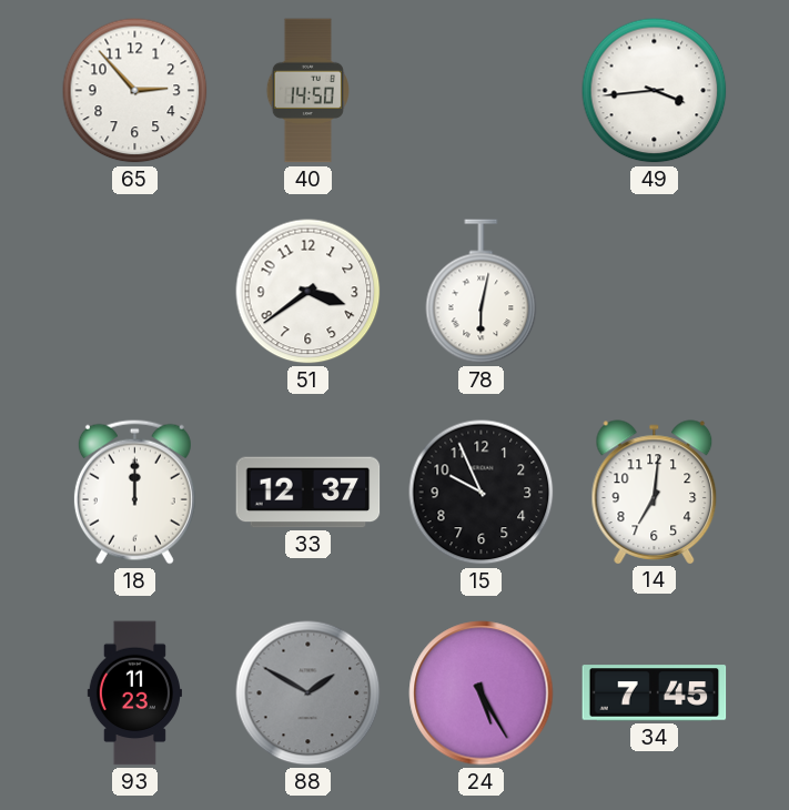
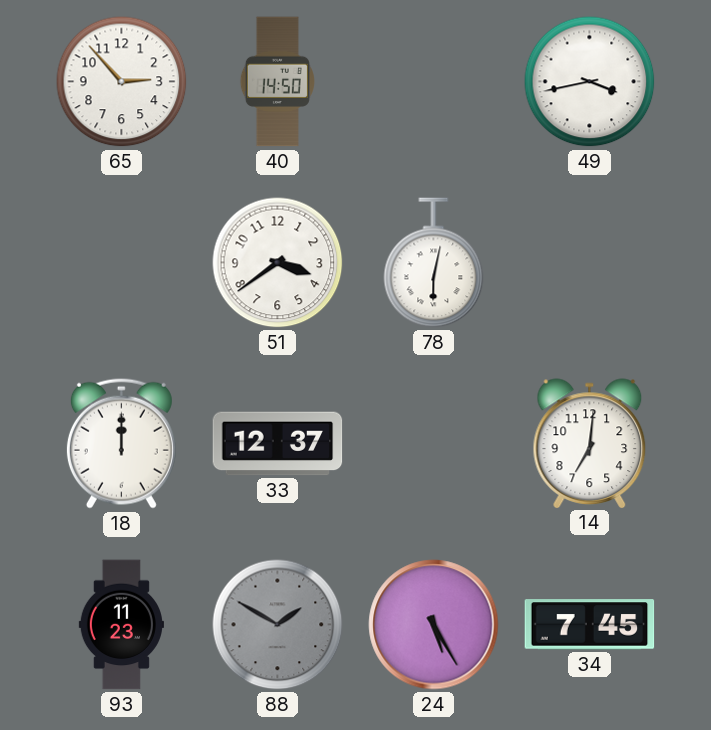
49: 3:44 -> 3:43 (590, 82)
15: 9:56 -> none (482, 493)
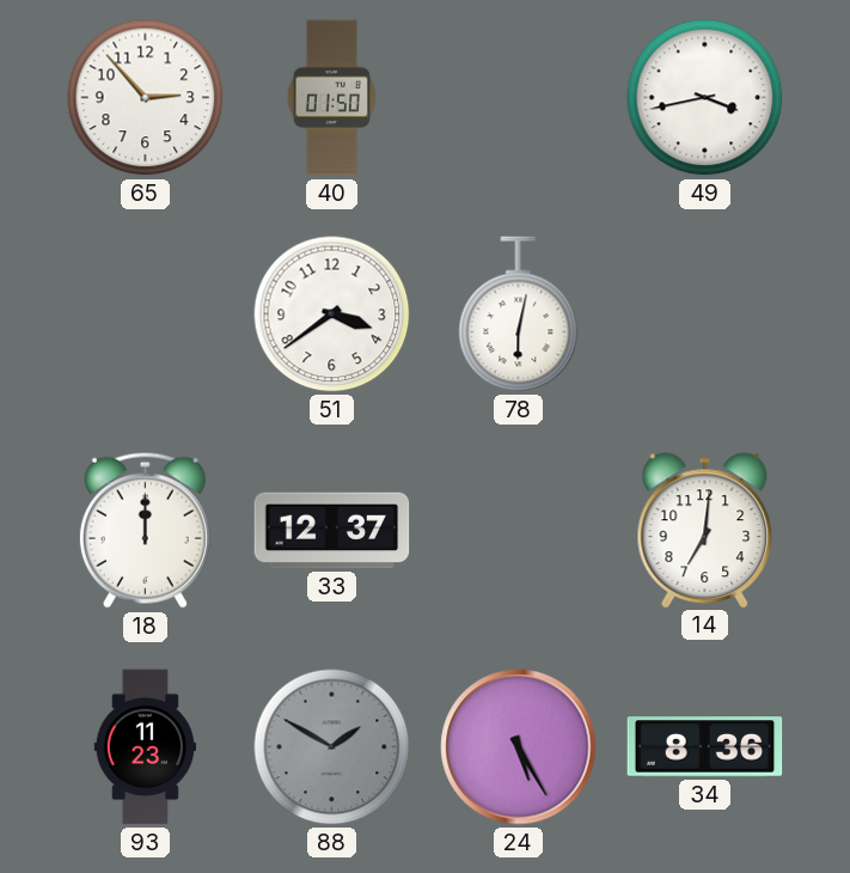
40: 14:50 -> 01:50 (331, 98)
34: 7:45 -> 8:36 (705, 747)
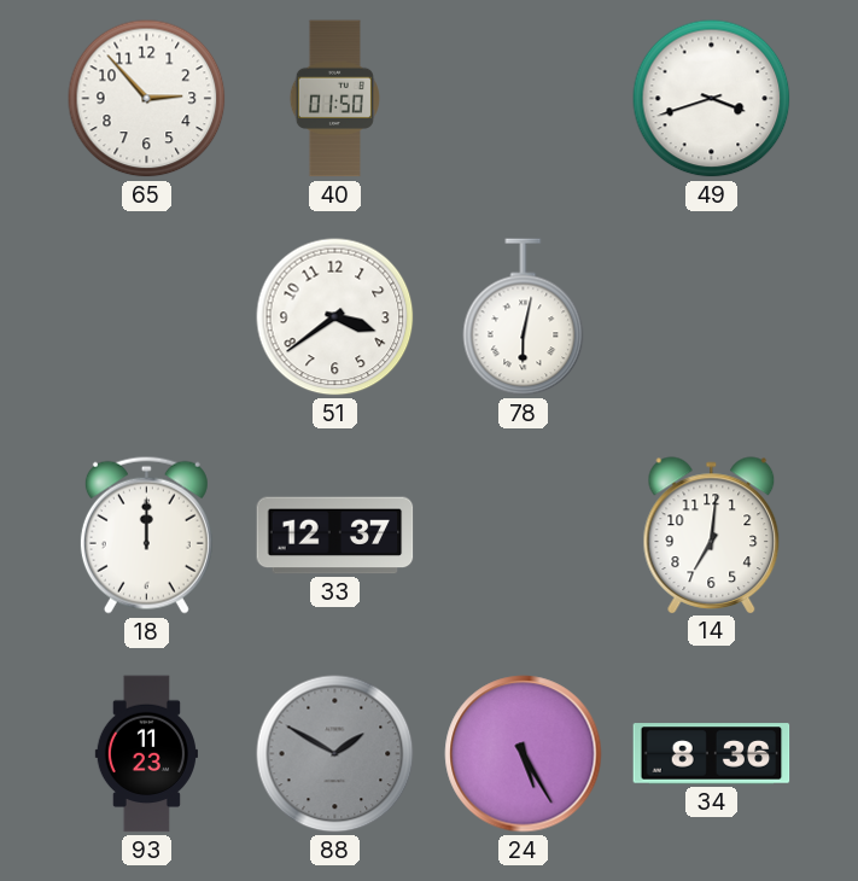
49: 3:43 -> 3:42 (712, 99)
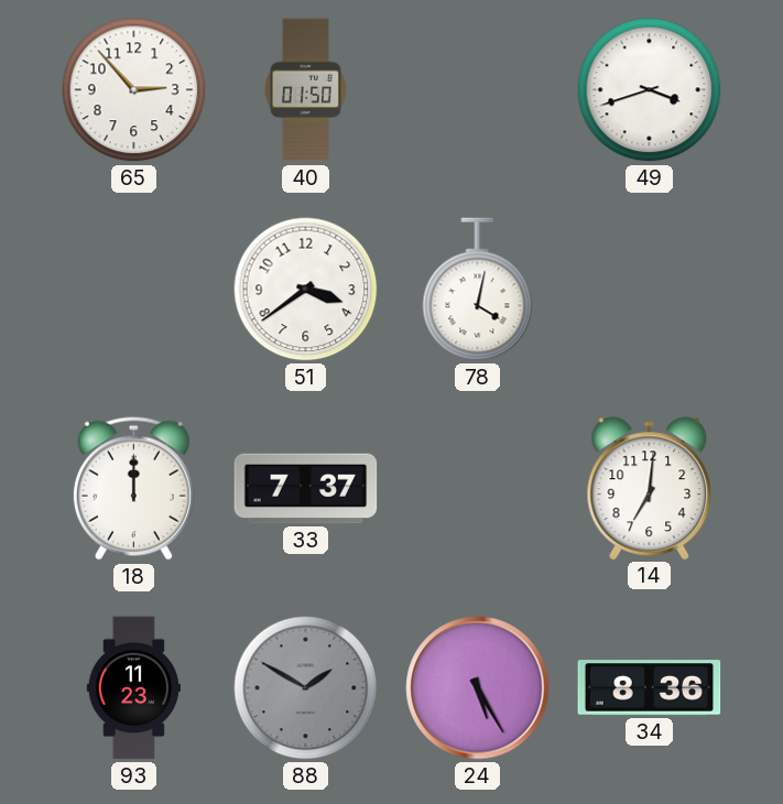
78: 6:02 -> 4:02 (478, 290)
33: 12:37 -> 7:37 (306, 489)
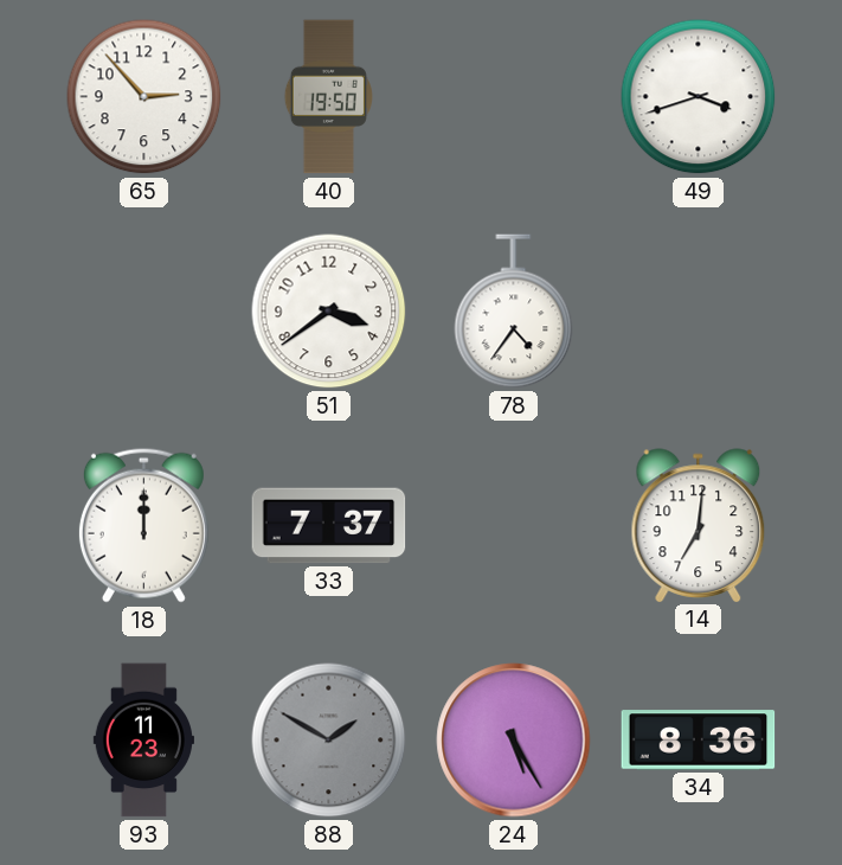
40: 01:50 -> 19:50 (328, 97)
78: 4:02 -> 4:36 (514, 312)
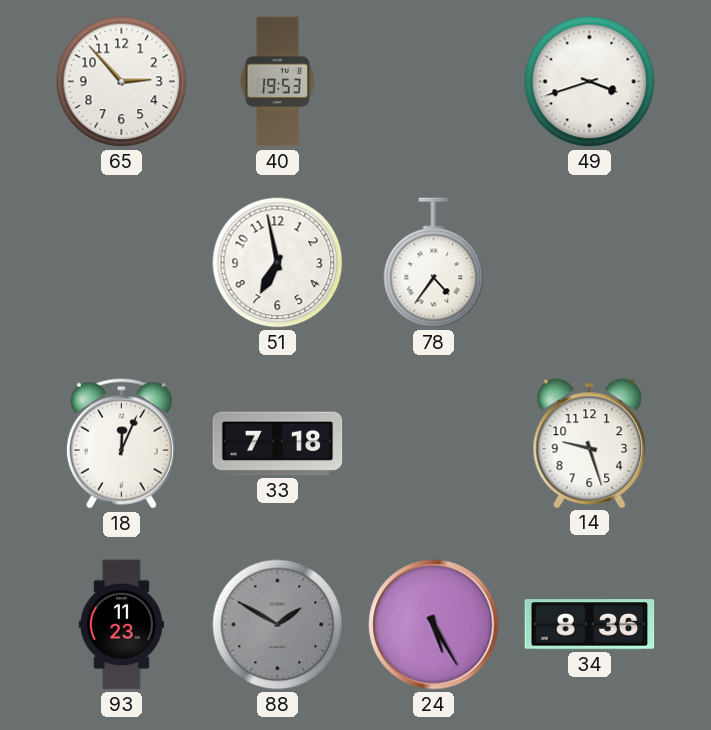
40: 19:50 -> 19:53 (277, 82)
51: 3:39 -> 6:58 (278, 263)
18: 12:00 -> 12:04 (121, 443)
33: 7:37 -> 7:18 (278, 444)
14: 7:01 -> 9:27 (590, 443)
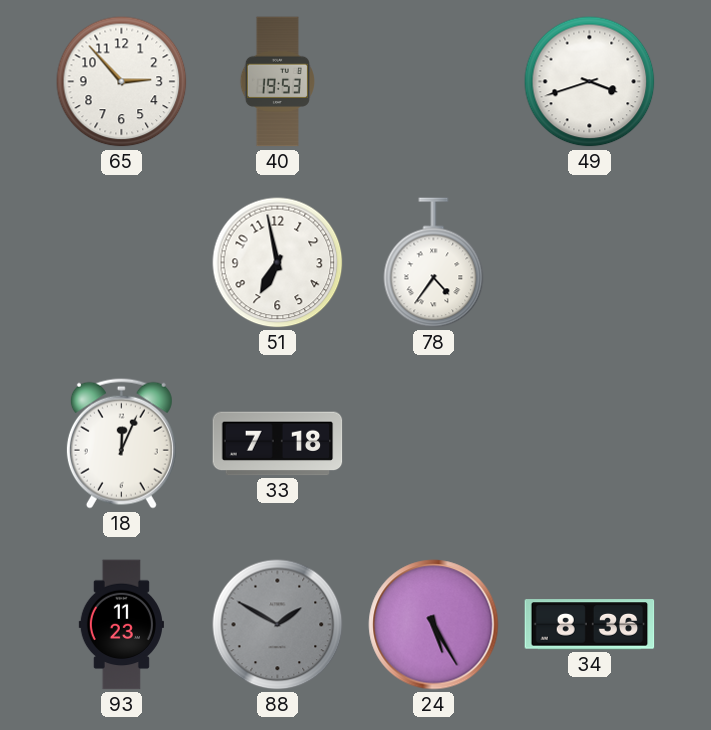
14: 9:27 -> none (590, 443)
